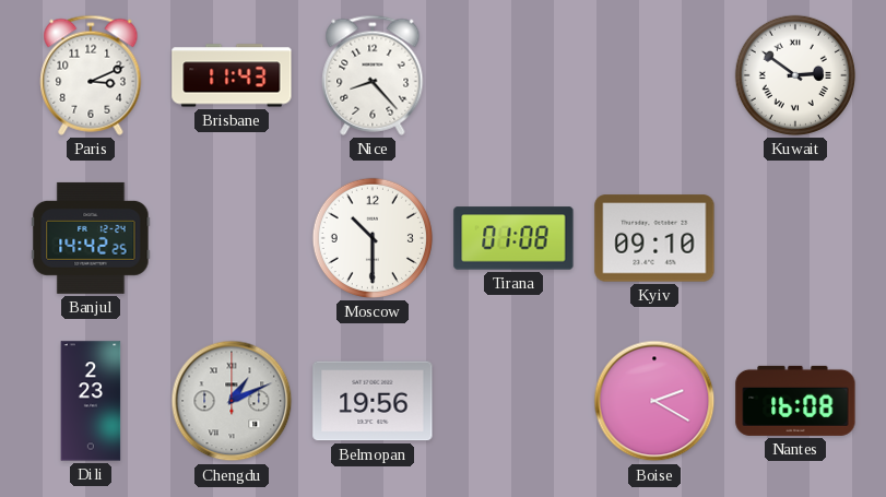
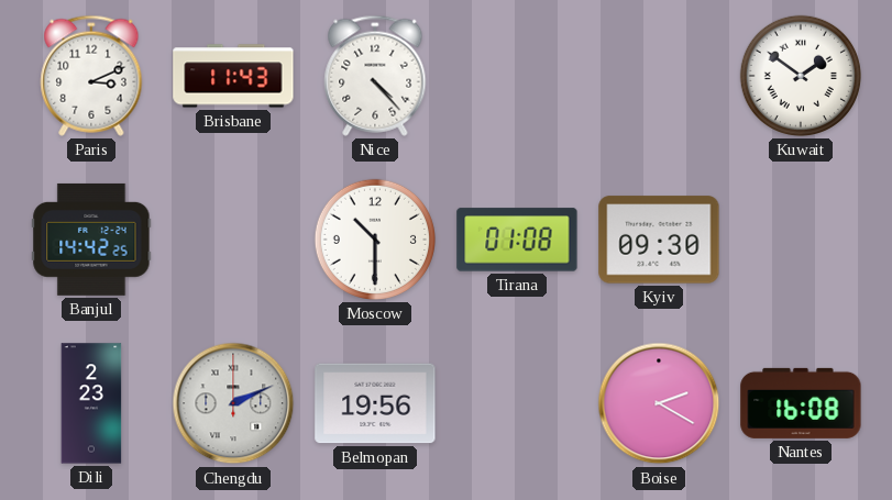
Nice: 8:23 -> 4:23 (375, 76)
Kuwait: 2:51 -> 1:51 (801, 76)
Kyiv: 09:10 -> 09:30 (659, 240)
Chengdu: 1:11 -> 2:11 (233, 403)
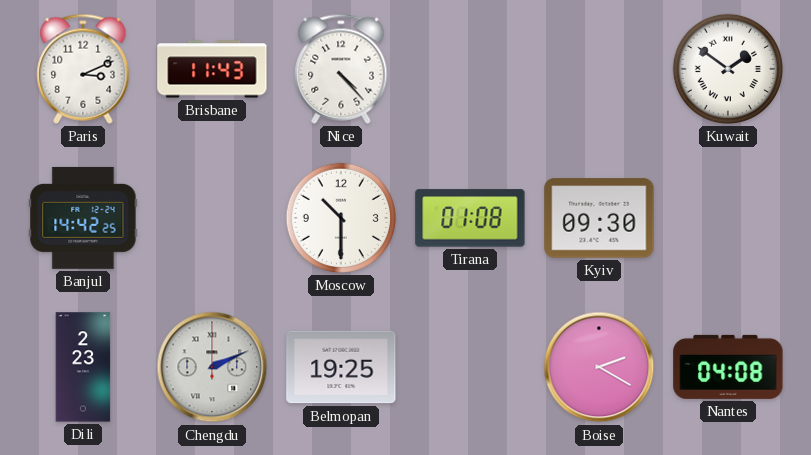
Belmopan: 19:56 -> 19:25 (341, 367)
Nantes: 16:08 -> 04:08 (728, 367)
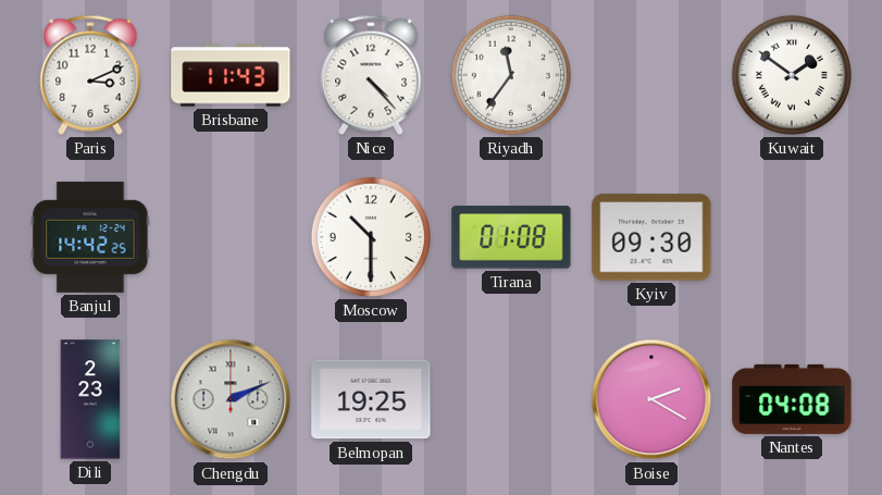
Riyadh: none -> 11:36 (511, 75)
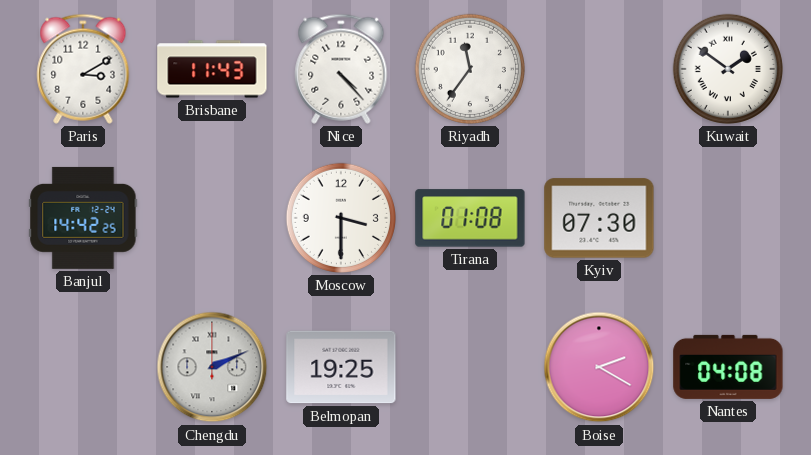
Paris: 3:11 -> 3:10 (83, 69)
Moscow: 10:30 -> 3:30 (341, 218)
Kyiv: 09:30 -> 07:30 (599, 218)
Dili: 2:23 -> none (90, 399)
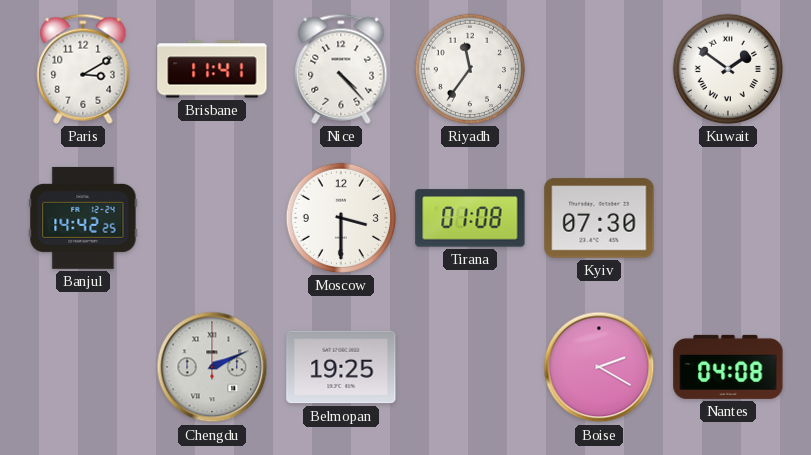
Brisbane: 11:43 -> 11:41 (212, 69)
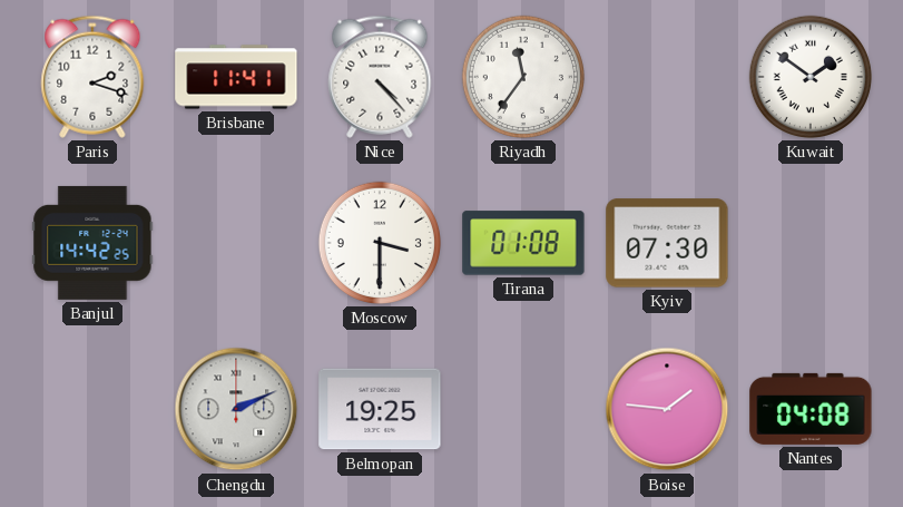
Paris: 3:10 -> 2:18 (92, 77)
Boise: 2:20 -> 1:46 (667, 409)
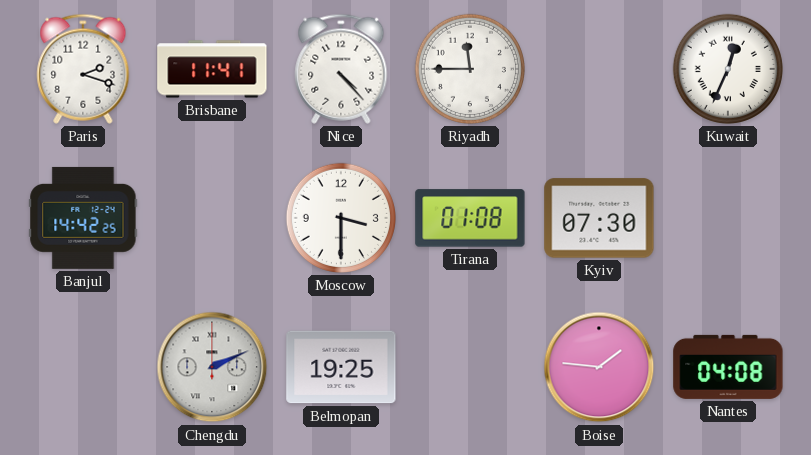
Riyadh: 11:36 -> 11:45 (470, 69)
Kuwait: 1:51 -> 12:34 (728, 69)
